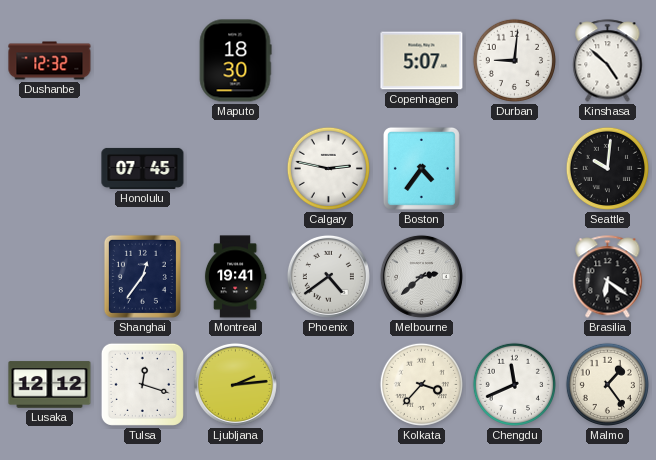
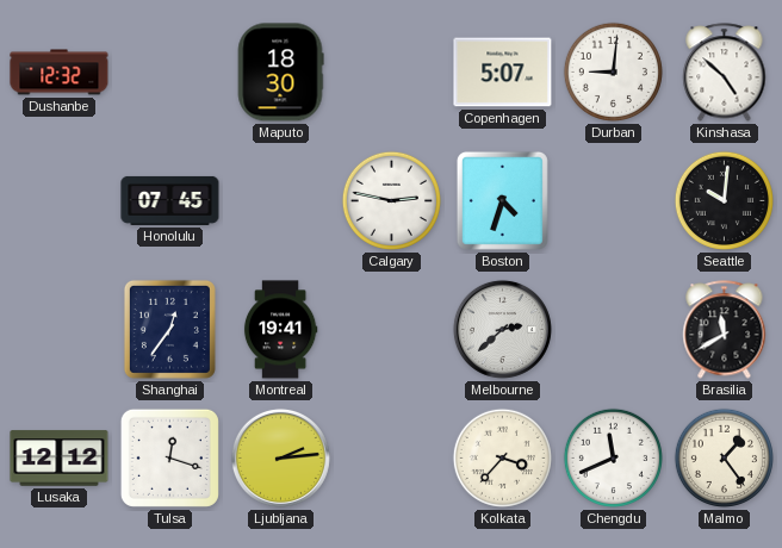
Boston: 4:36 -> 4:33 (502, 200)
Phoenix: 4:39 -> none (328, 276)
Brasilia: 6:21 -> 11:40 (725, 330)
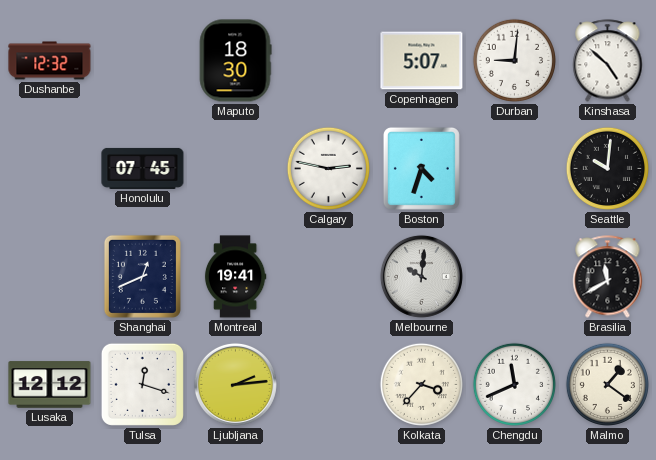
Shanghai: 12:36 -> 12:41 (142, 276)
Melbourne: 2:38 -> 10:01 (421, 276)
Malmo: 1:24 -> 1:21 (607, 384)
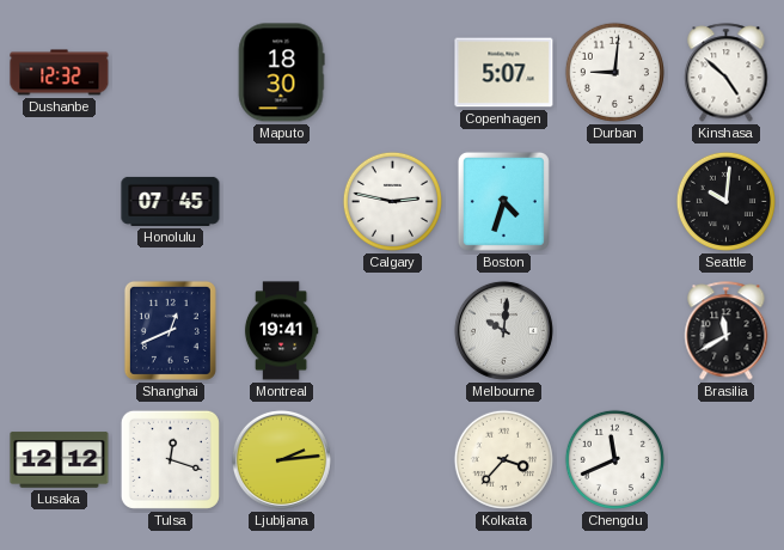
Malmo: 1:21 -> none (607, 384)
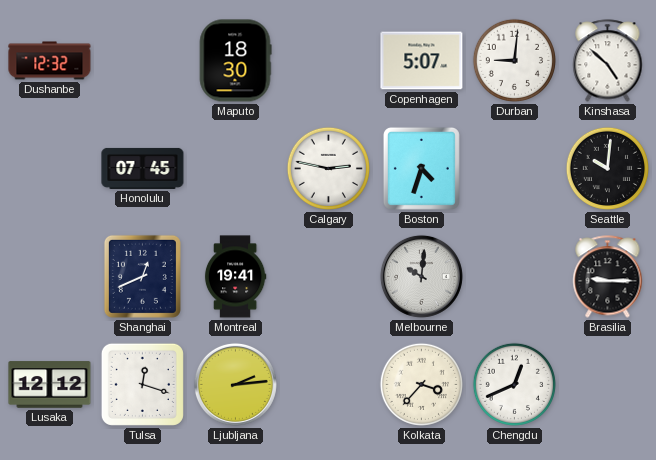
Brasilia: 11:40 -> 9:15 (608, 277)
Chengdu: 11:41 -> 12:41 (514, 384)
